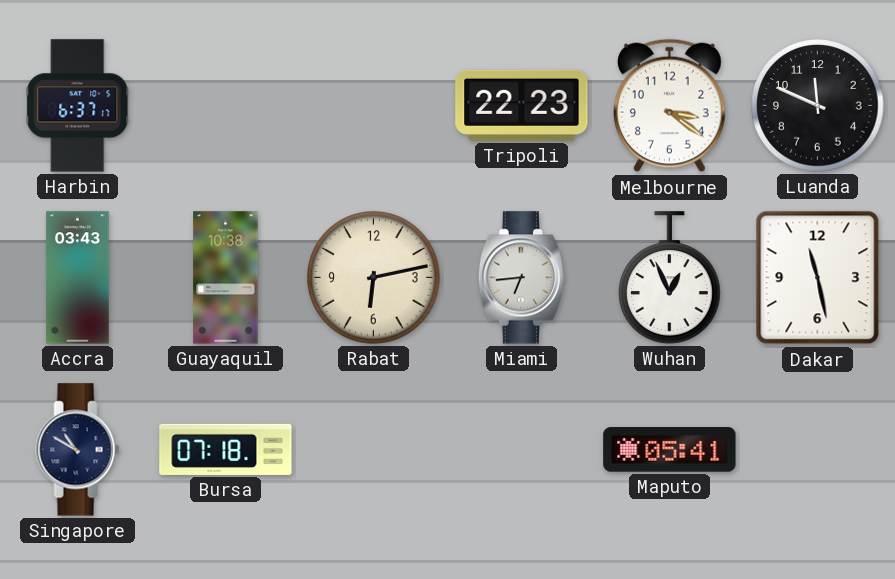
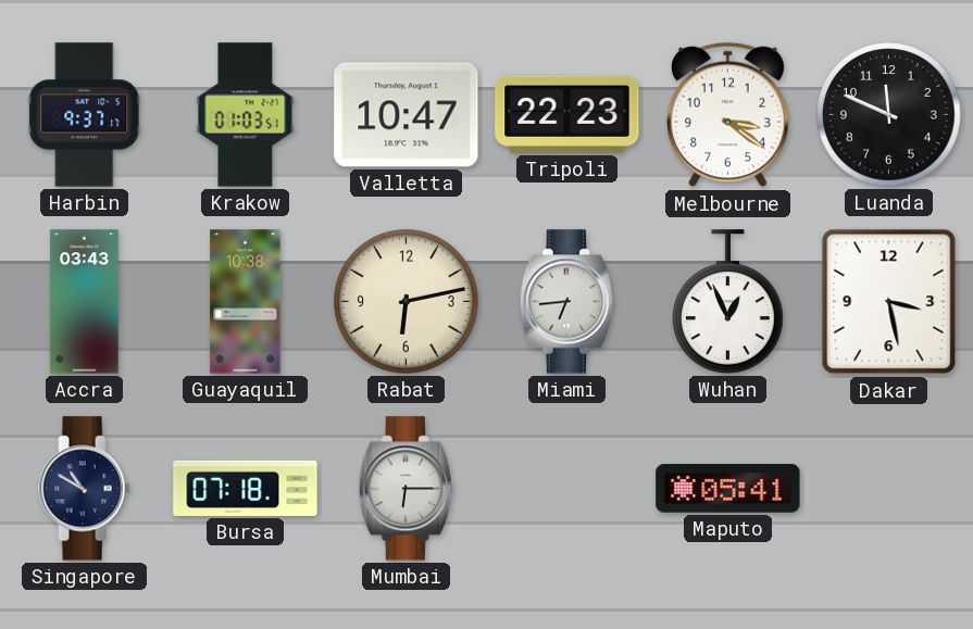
Harbin: 6:37 -> 9:37 (85, 115)
Krakow: none -> 01:03 (246, 115)
Valletta: none -> 10:47 (407, 115)
Dakar: 11:28 -> 3:28 (889, 302)
Mumbai: none -> 6:15 (406, 489)
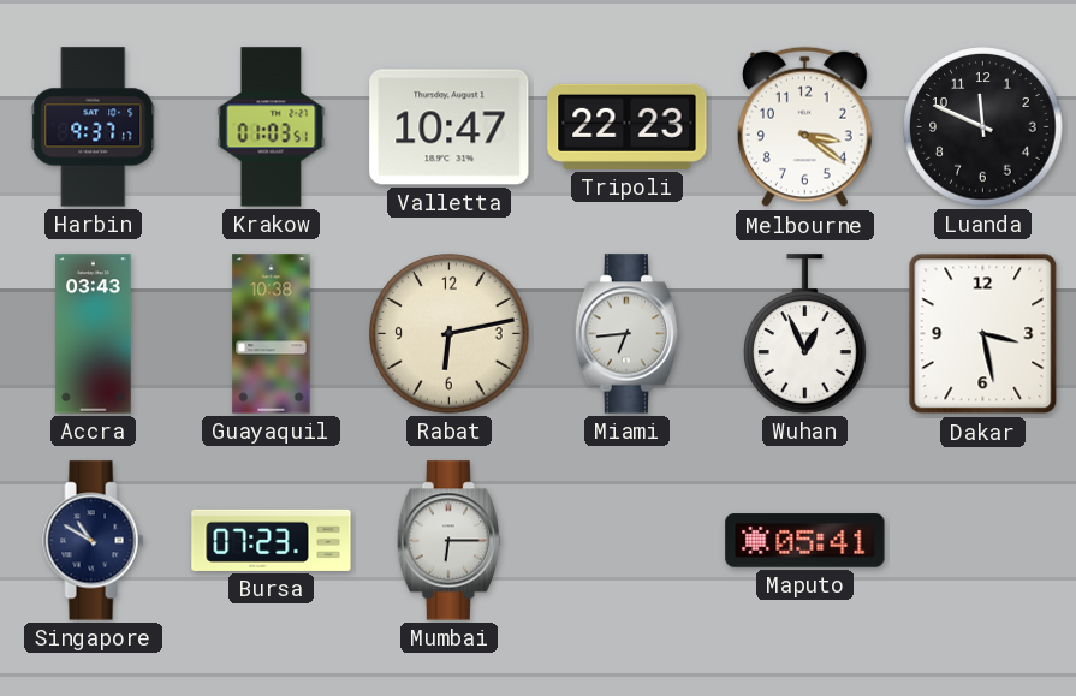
Bursa: 07:18 -> 07:23 (272, 540)
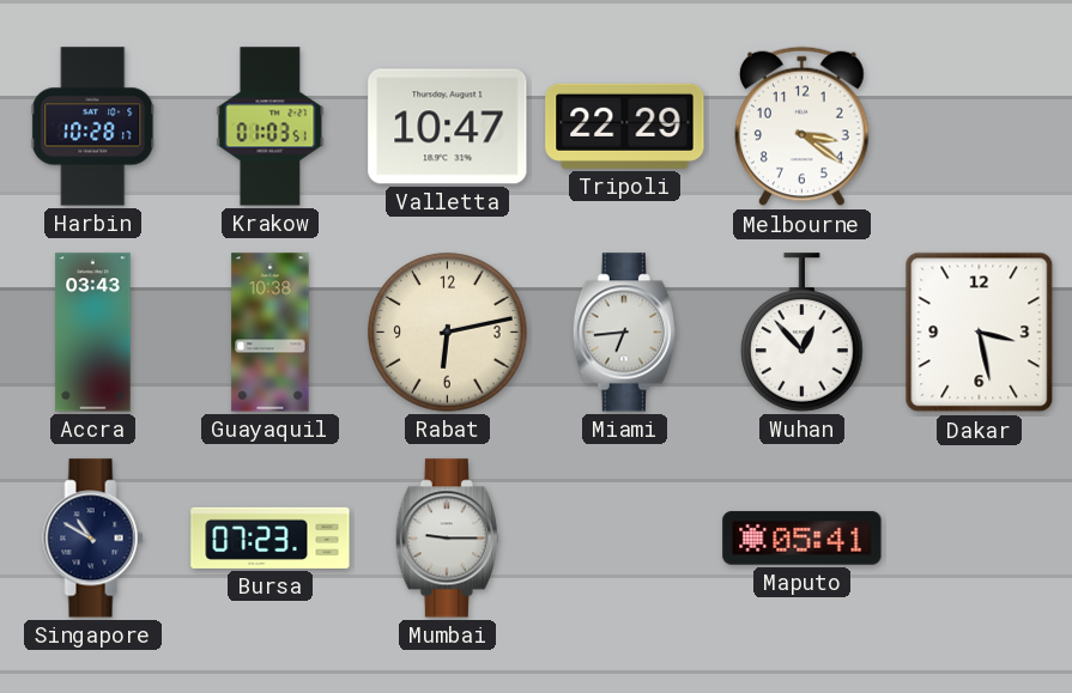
Harbin: 9:37 -> 10:28 (93, 127)
Tripoli: 22:23 -> 22:29 (625, 126)
Luanda: 11:49 -> none (983, 127)
Wuhan: 12:56 -> 12:53 (803, 333)
Mumbai: 6:15 -> 9:15 (447, 539)
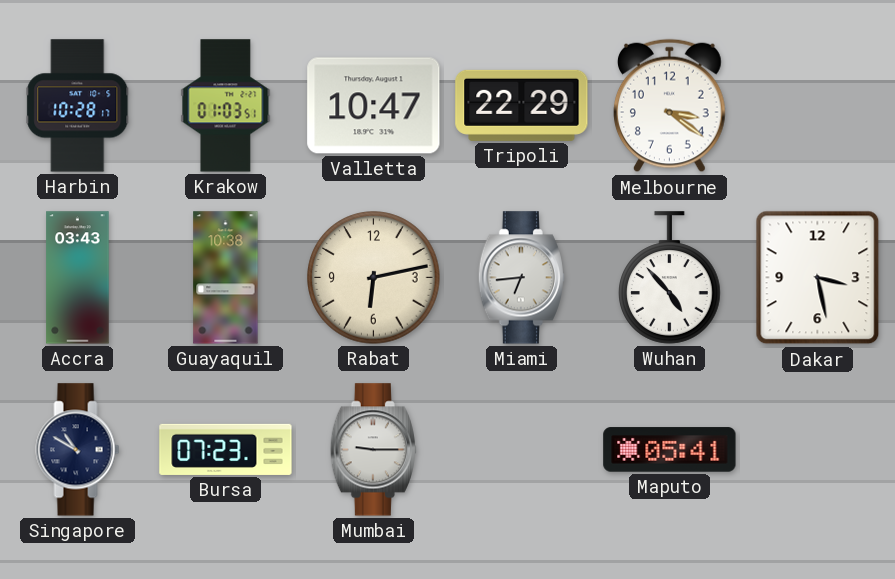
Wuhan: 12:53 -> 4:53 (670, 278)
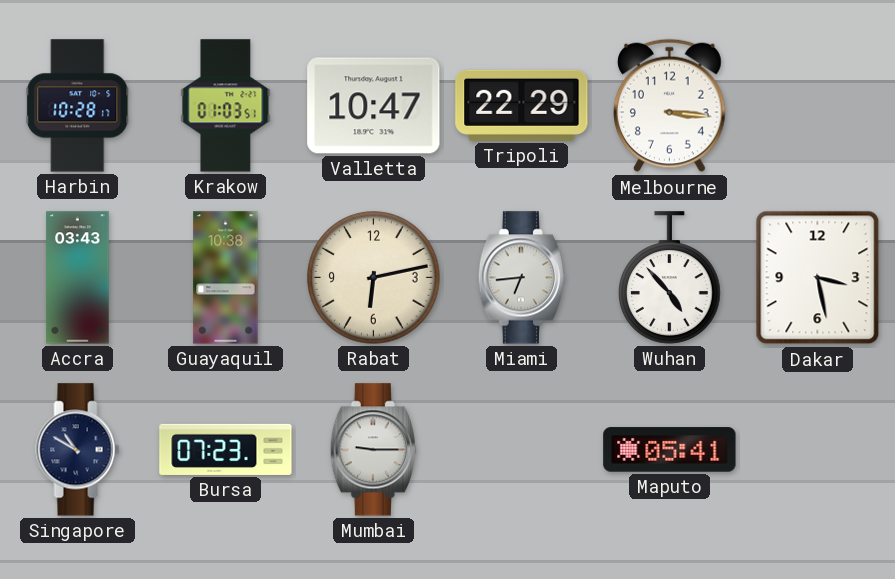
Melbourne: 3:21 -> 3:16 (670, 106)
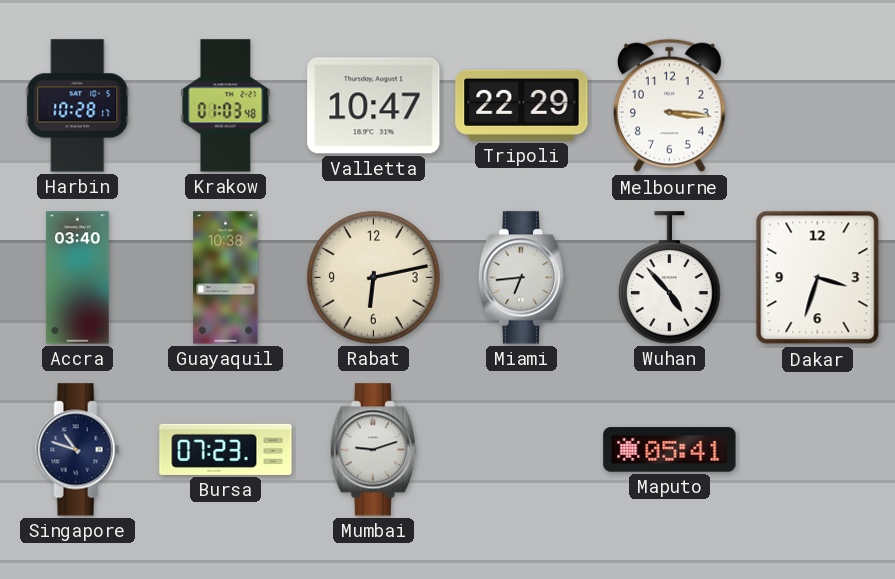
Krakow: 01:03:51 -> 01:03:48 (226, 106)
Accra: 03:43 -> 03:40 (78, 278)
Dakar: 3:28 -> 3:33 (818, 278)
Singapore: 10:50 -> 10:48 (78, 450)
Mumbai: 9:15 -> 9:12 (373, 450)
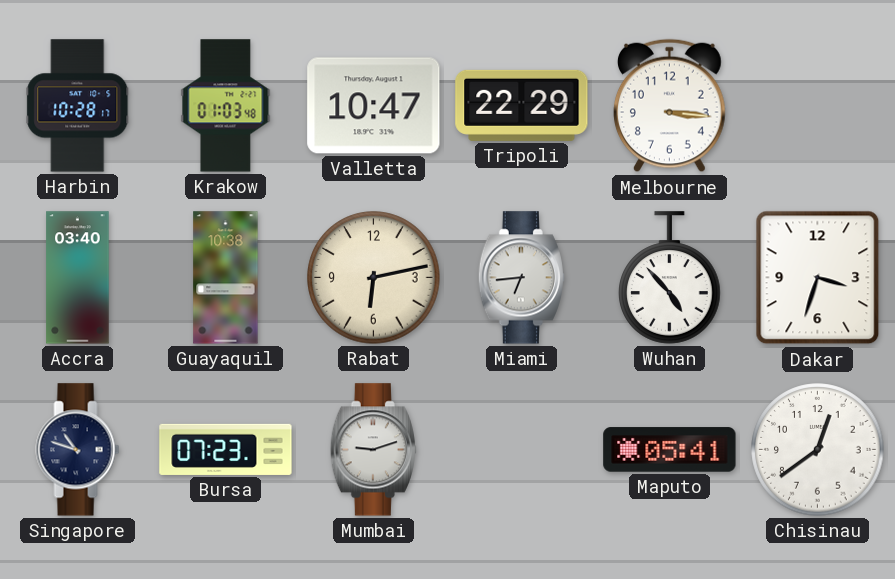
Chisinau: none -> 12:39 (818, 450)
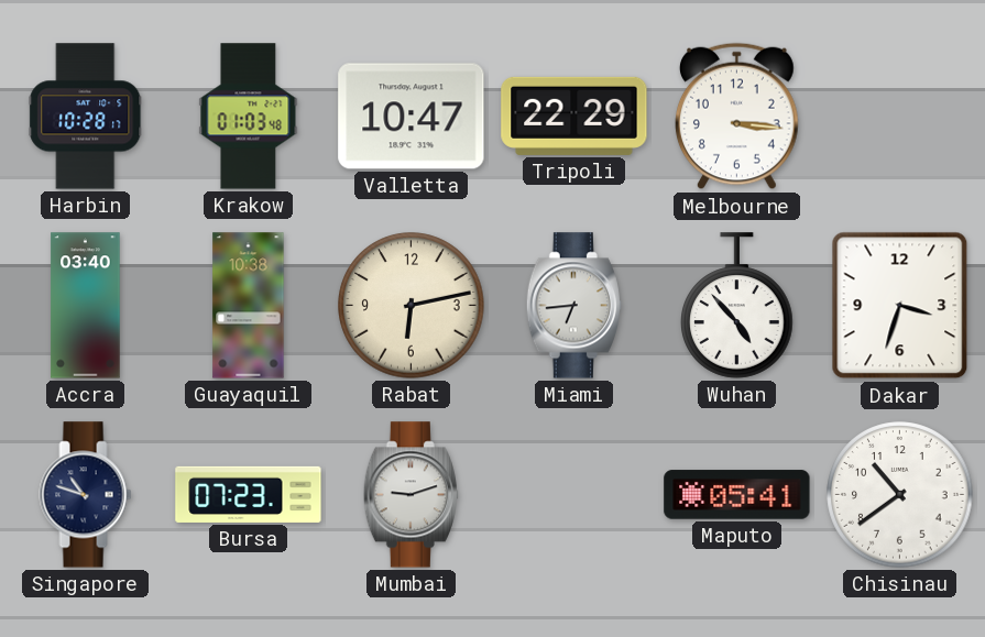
Chisinau: 12:39 -> 10:39 (900, 495)
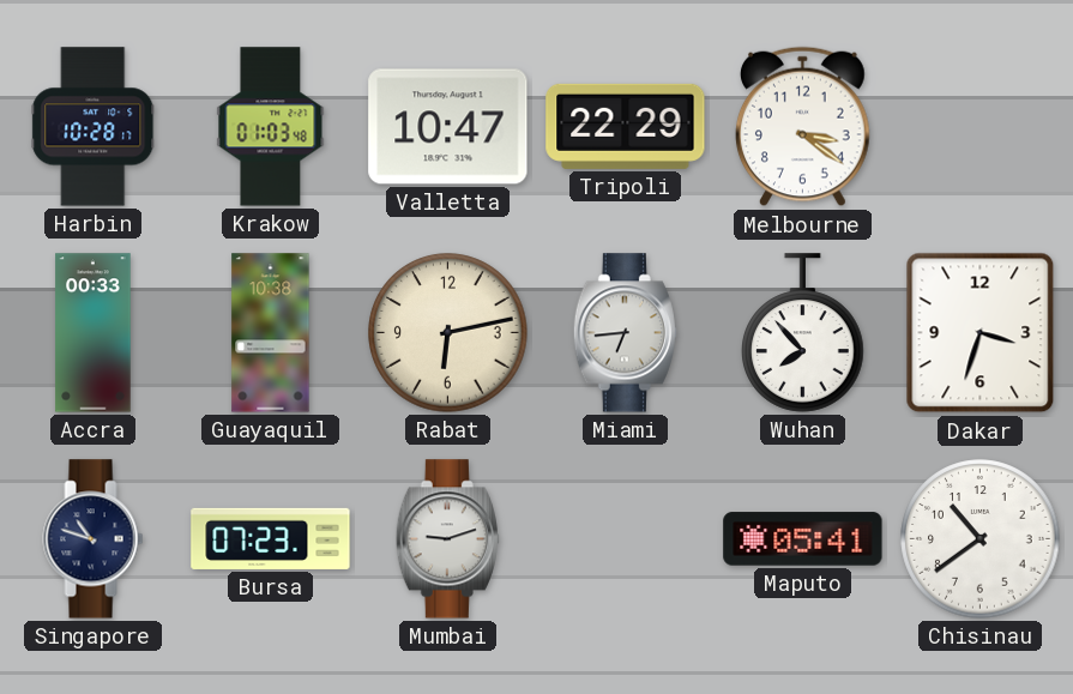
Melbourne: 3:16 -> 3:21 (803, 127)
Accra: 03:40 -> 00:33 (94, 333)
Wuhan: 4:53 -> 7:53 (803, 333)
